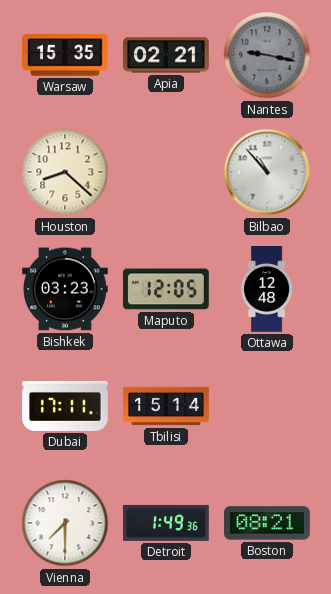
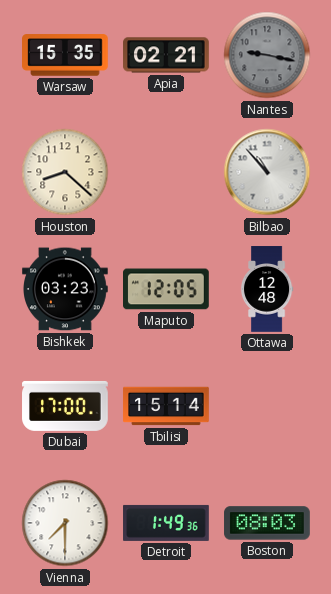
Dubai: 17:11 -> 17:00 (65, 406)
Boston: 08:21 -> 08:03 (267, 523)
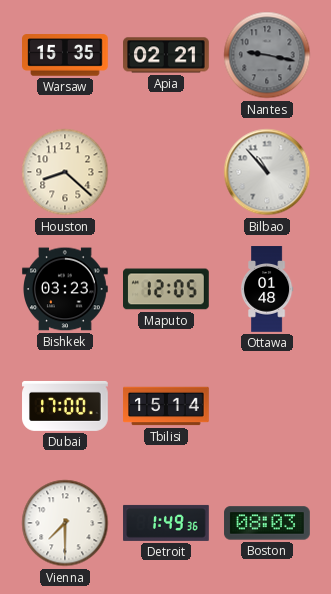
Ottawa: 12:48 -> 01:48 (267, 289)
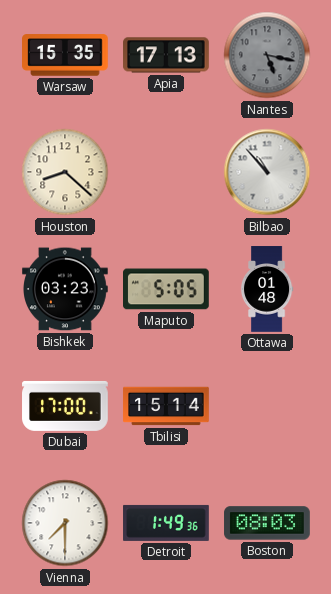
Apia: 02:21 -> 17:13 (166, 55)
Nantes: 9:17 -> 5:17 (267, 55)
Maputo: 12:05 -> 5:05 (167, 289)
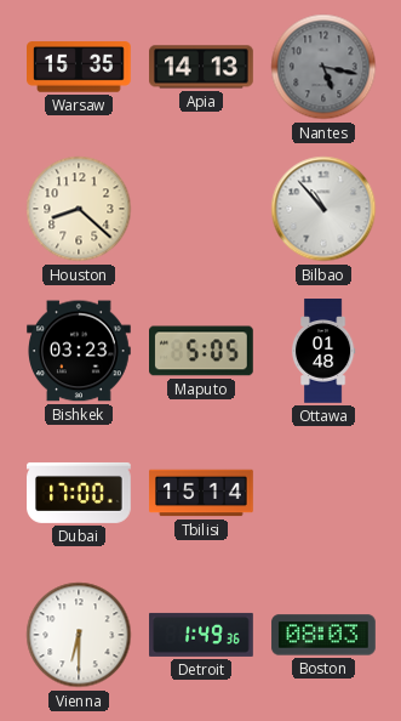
Apia: 17:13 -> 14:13 (201, 67)
Vienna: 7:30 -> 6:30 (79, 635)
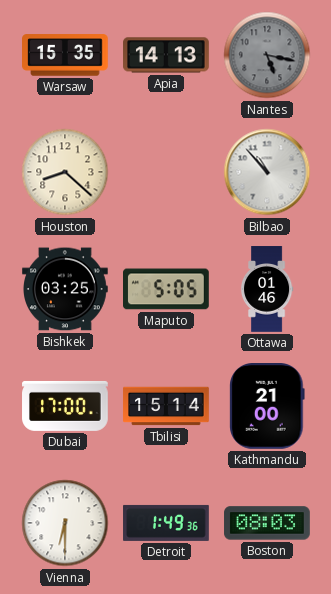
Bishkek: 03:23 -> 03:25 (66, 289)
Ottawa: 01:48 -> 01:46 (267, 289)
Kathmandu: none -> 21:00 (267, 407)
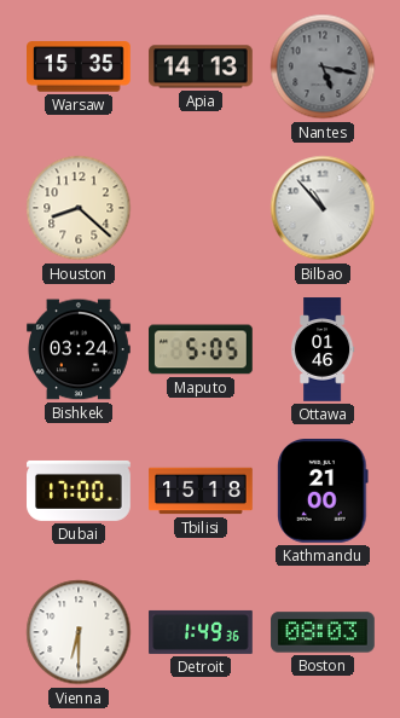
Bishkek: 03:25 -> 03:24 (80, 349)
Tbilisi: 15:14 -> 15:18 (201, 491)
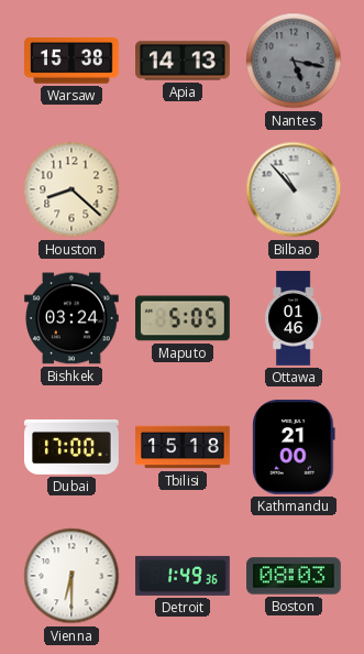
Warsaw: 15:35 -> 15:38 (73, 61)
